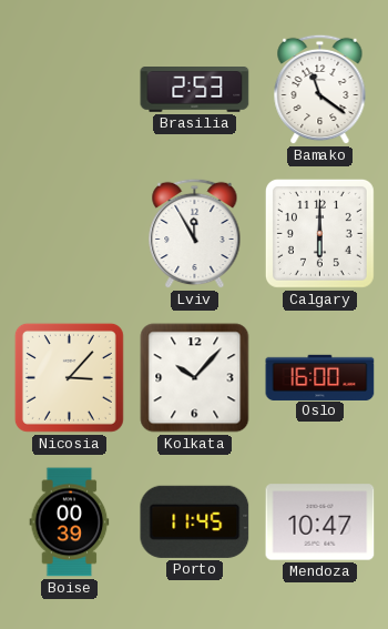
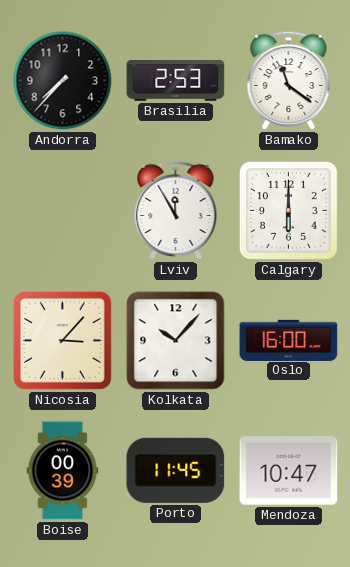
Andorra: none -> 7:37 (63, 81)
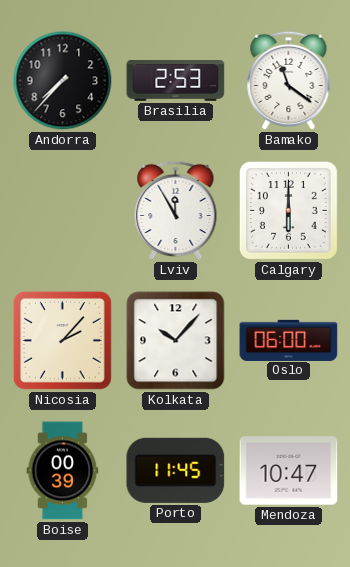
Nicosia: 3:07 -> 2:07 (62, 340)
Oslo: 16:00 -> 06:00 (289, 340)
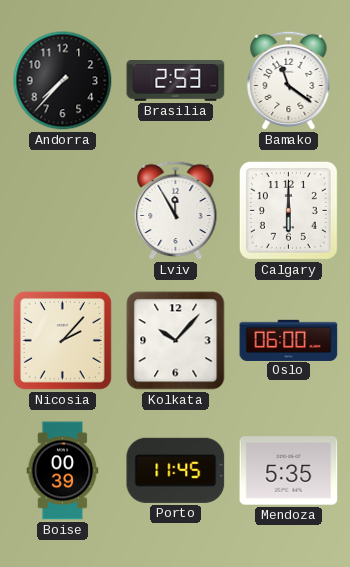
Mendoza: 10:47 -> 5:35 (289, 471)
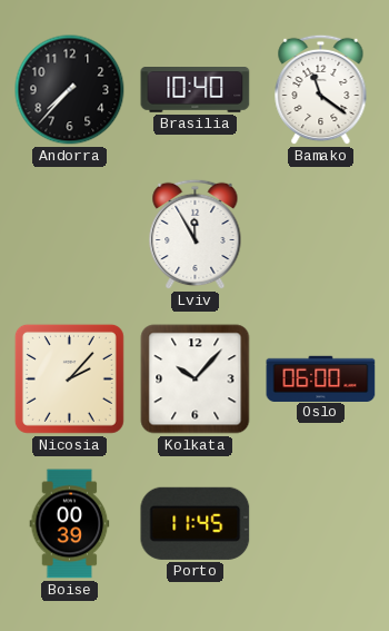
Brasilia: 2:53 -> 10:40 (196, 90)
Calgary: 6:00 -> none (288, 210)
Mendoza: 5:35 -> none (289, 471)
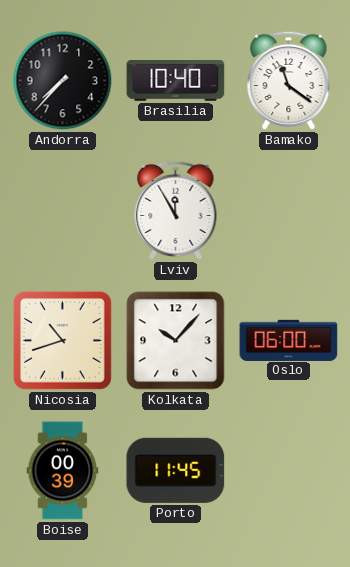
Nicosia: 2:07 -> 10:42 (62, 340)
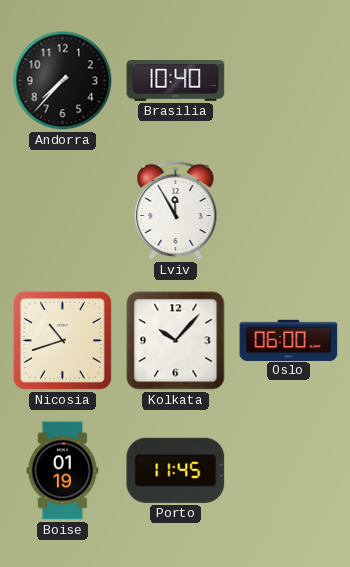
Bamako: 11:21 -> none (289, 81)
Boise: 00:39 -> 01:19 (63, 471)
